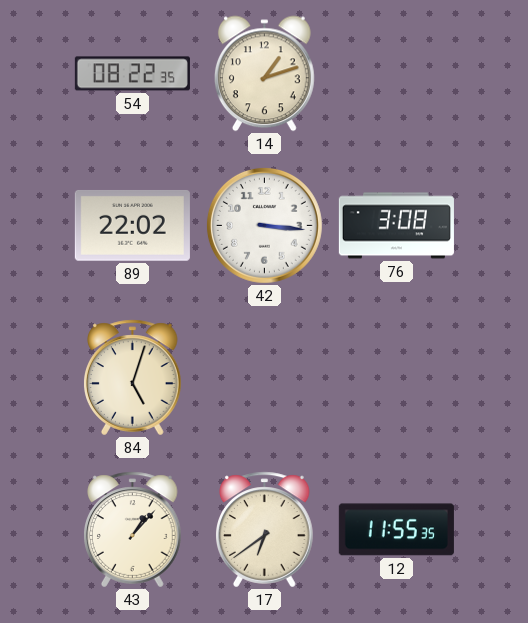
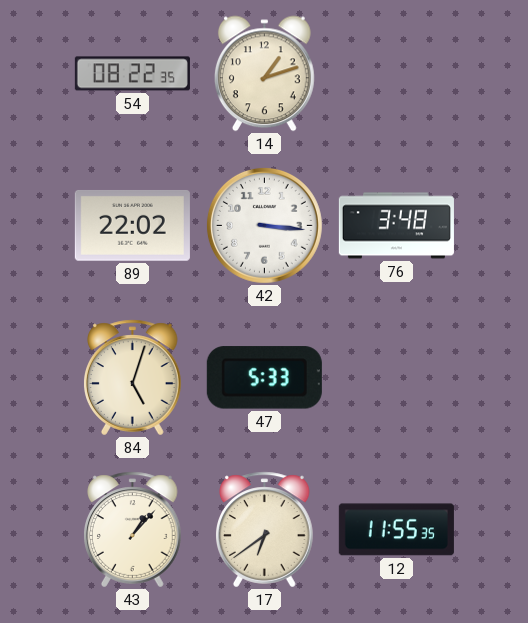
76: 3:08 -> 3:48 (396, 226)
47: none -> 5:33 (264, 378)
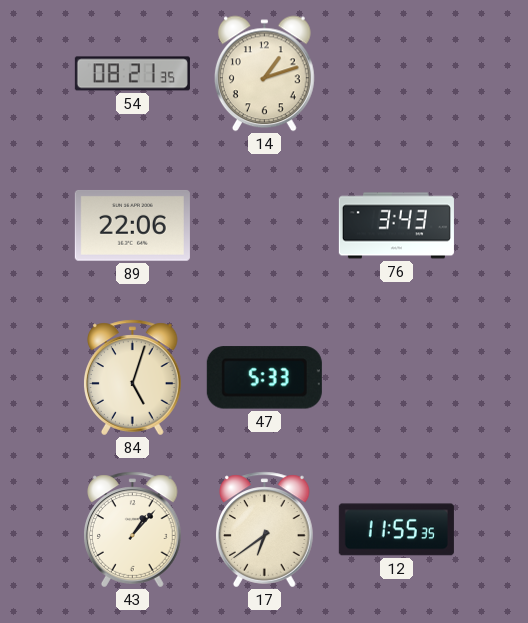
54: 08:22 -> 08:21 (132, 74)
89: 22:02 -> 22:06 (132, 225)
42: 3:16 -> none (264, 225)
76: 3:48 -> 3:43 (396, 226)
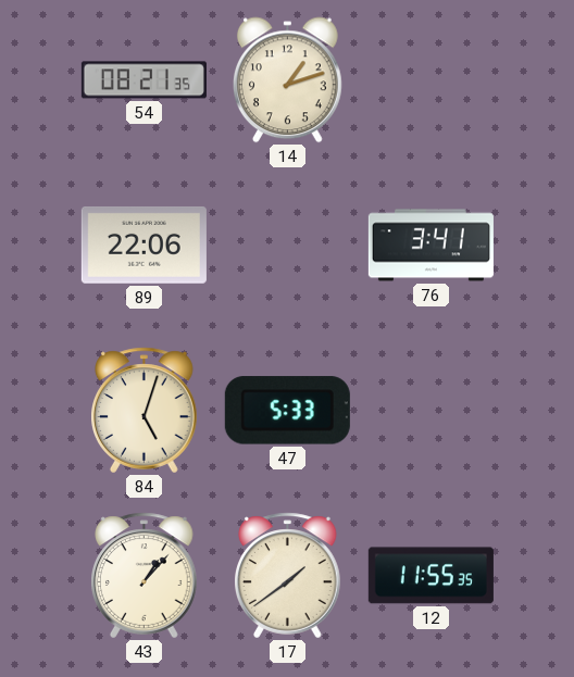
76: 3:43 -> 3:41 (430, 246)
17: 6:39 -> 1:39 (288, 576)
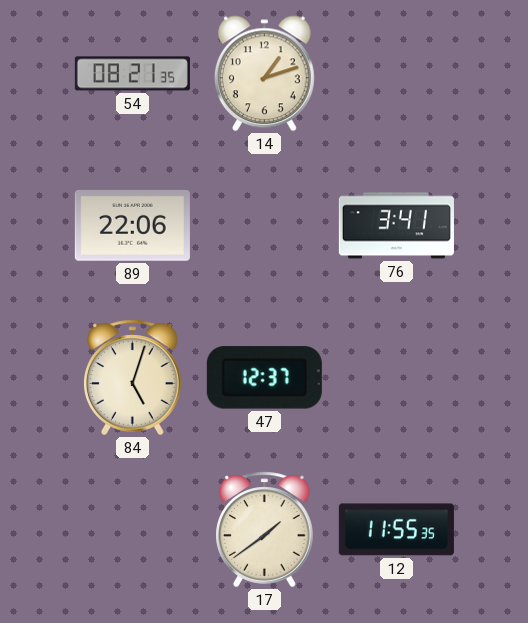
47: 5:33 -> 12:37 (264, 378)
43: 1:07 -> none (145, 576)
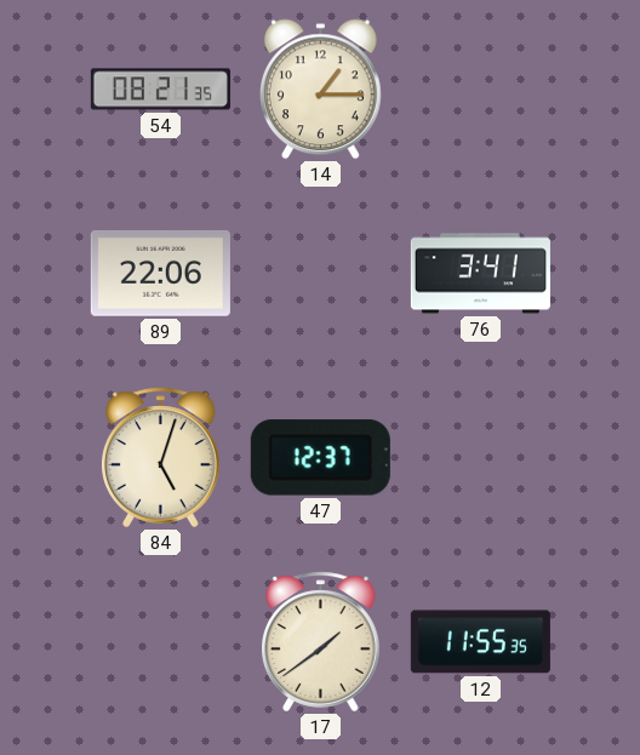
14: 1:12 -> 1:15 (320, 90)
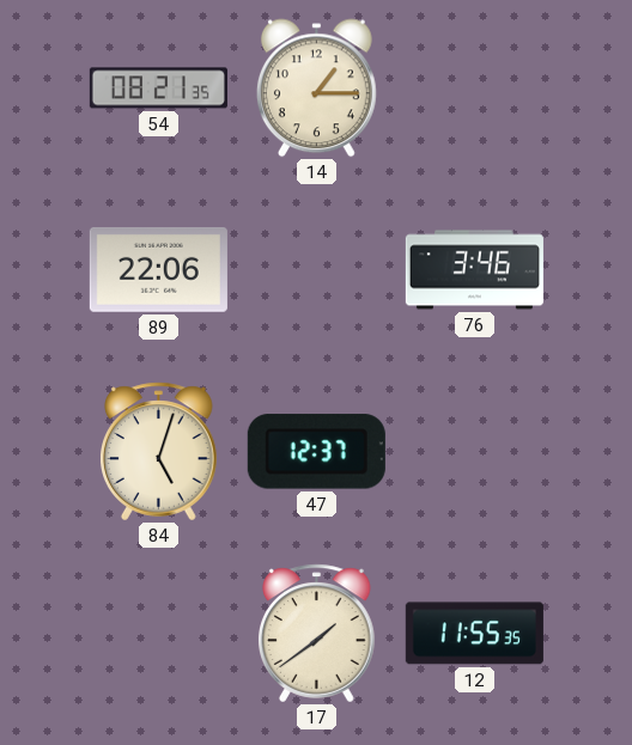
76: 3:41 -> 3:46 (474, 270)
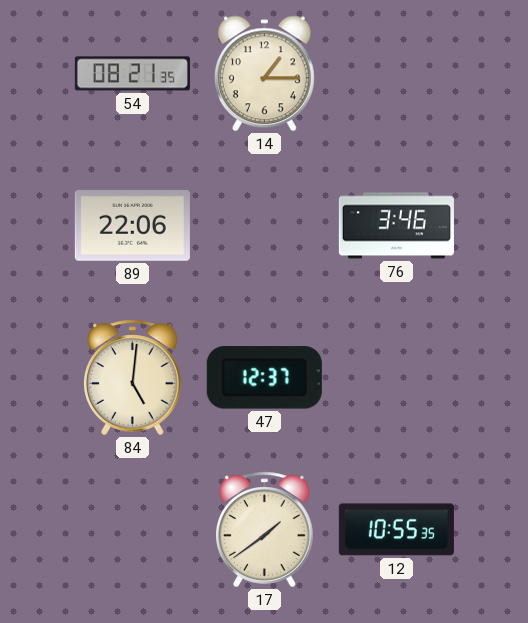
84: 5:03 -> 5:01 (133, 378)
12: 11:55 -> 10:55 (396, 530)
